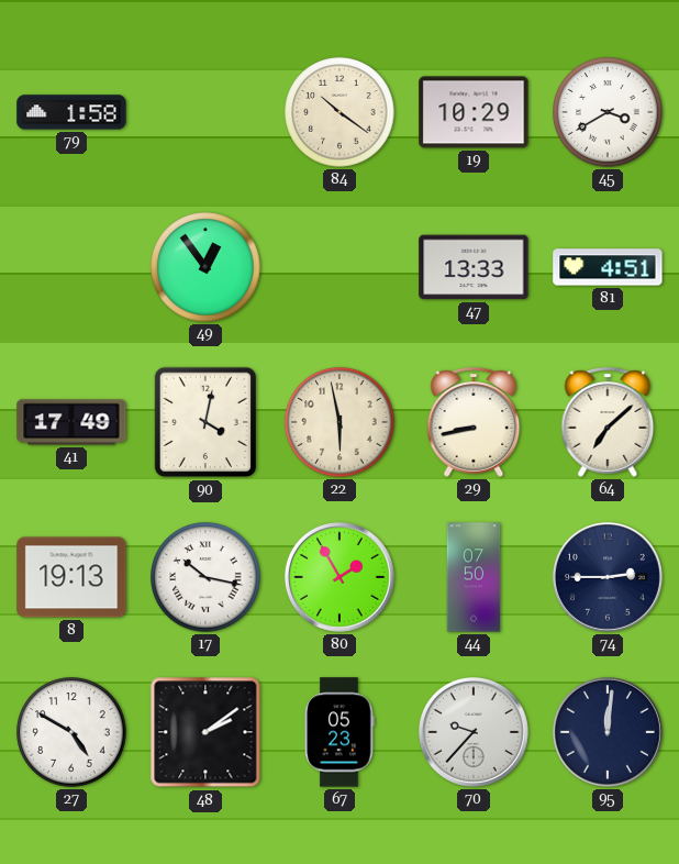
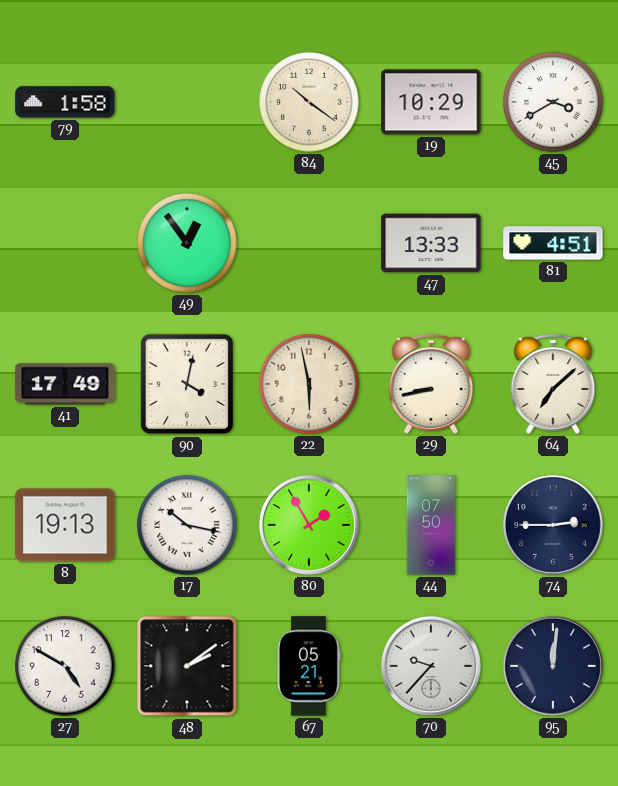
67: 05:23 -> 05:21 (309, 666)
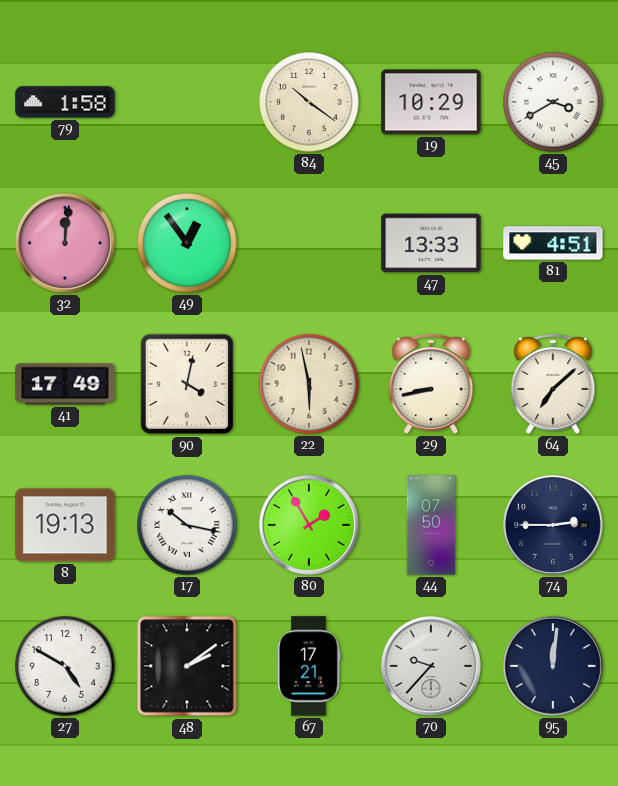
32: none -> 12:01 (65, 243)
67: 05:21 -> 17:21 (309, 666)
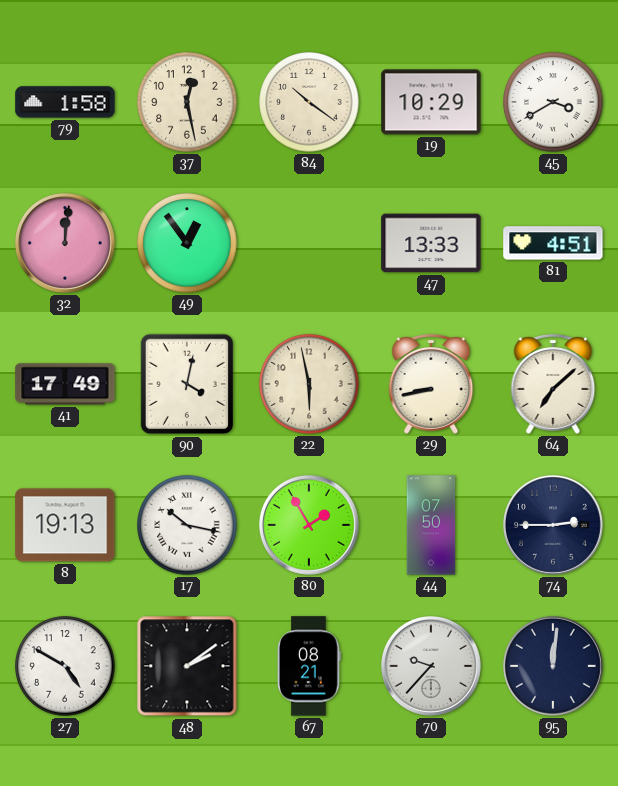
37: none -> 12:28 (187, 102)
67: 17:21 -> 08:21 (309, 666)
